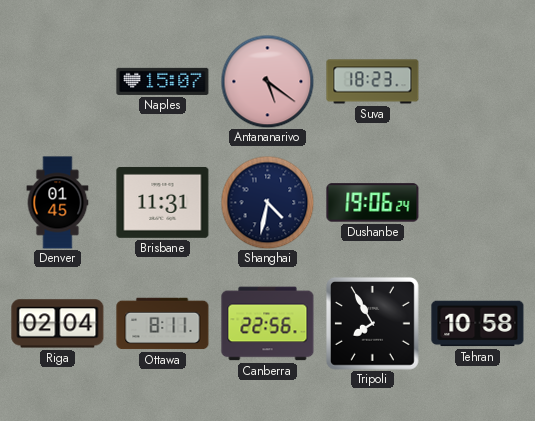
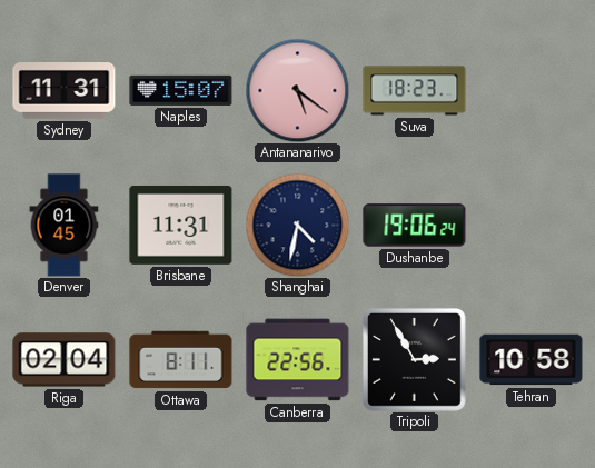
Sydney: none -> 11:31 (65, 91)
Tripoli: 7:55 -> 2:55 (414, 359)
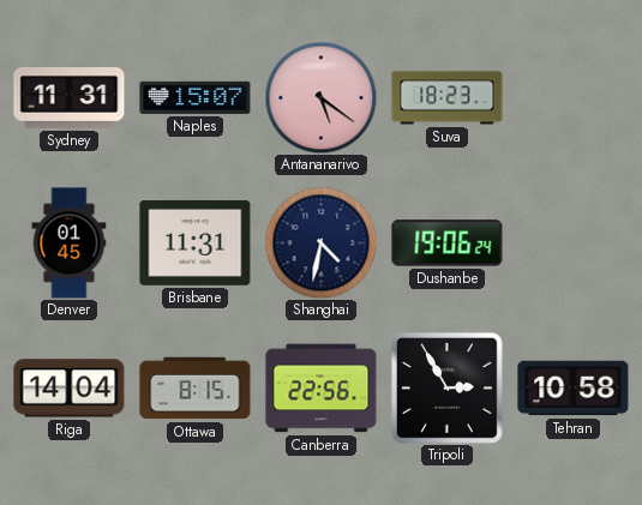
Riga: 02:04 -> 14:04 (70, 389)
Ottawa: 8:11 -> 8:15 (196, 389)
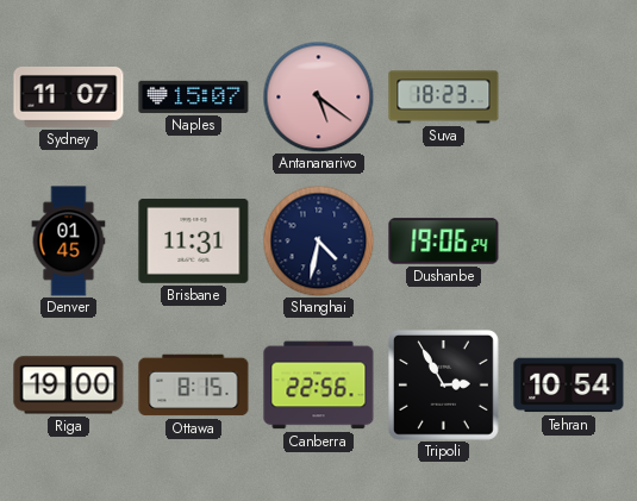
Sydney: 11:31 -> 11:07 (69, 98)
Riga: 14:04 -> 19:00 (69, 386)
Tehran: 10:58 -> 10:54 (569, 386)
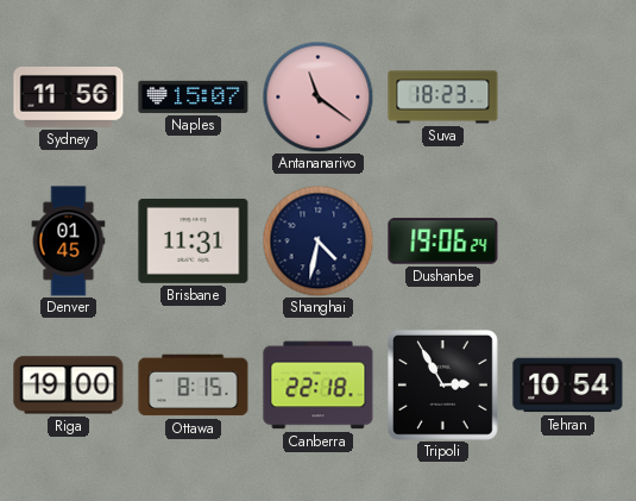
Sydney: 11:07 -> 11:56 (69, 98)
Antananarivo: 5:21 -> 11:21 (317, 96)
Canberra: 22:56 -> 22:18 (319, 386)
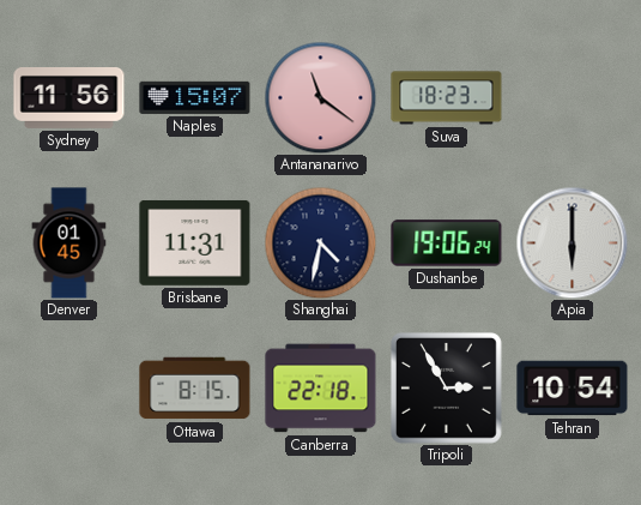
Apia: none -> 6:00 (572, 242)
Riga: 19:00 -> none (69, 386)
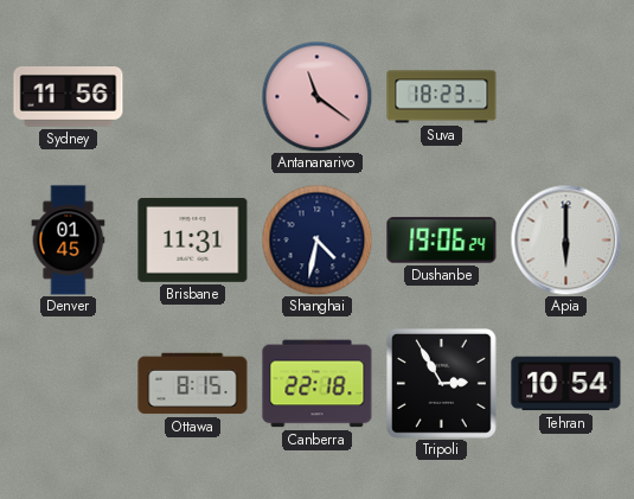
Naples: 15:07 -> none (195, 97)
